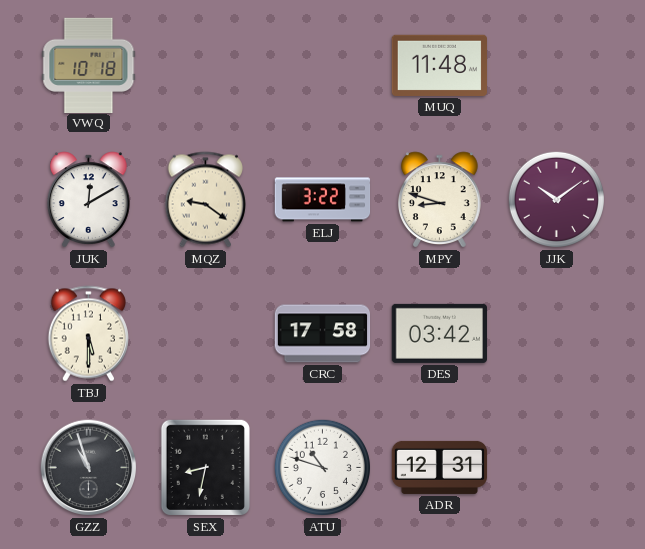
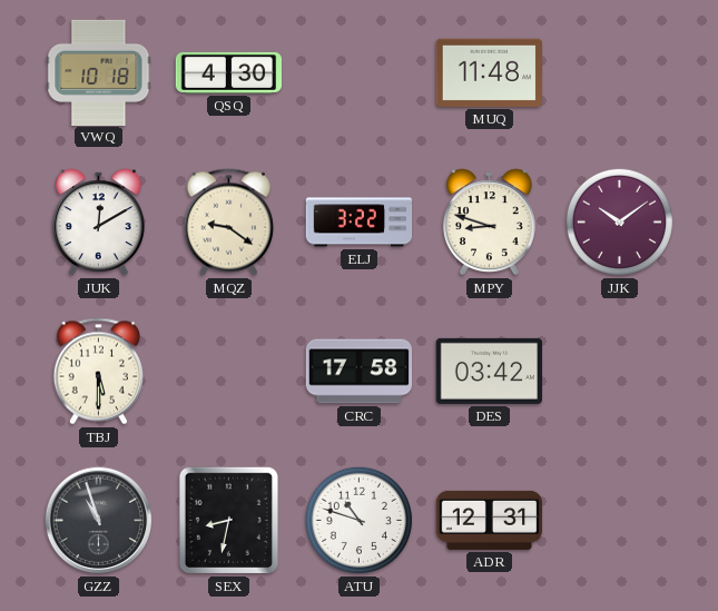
QSQ: none -> 4:30 (228, 72)
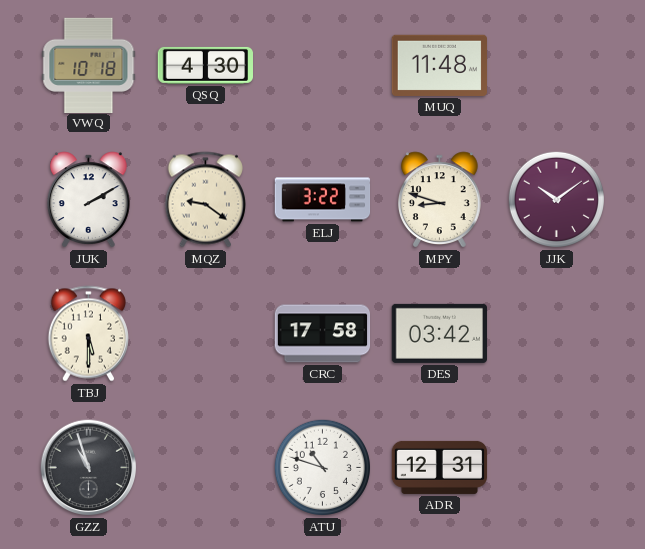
JUK: 12:10 -> 2:10 (88, 200)
SEX: 8:32 -> none (228, 520)
